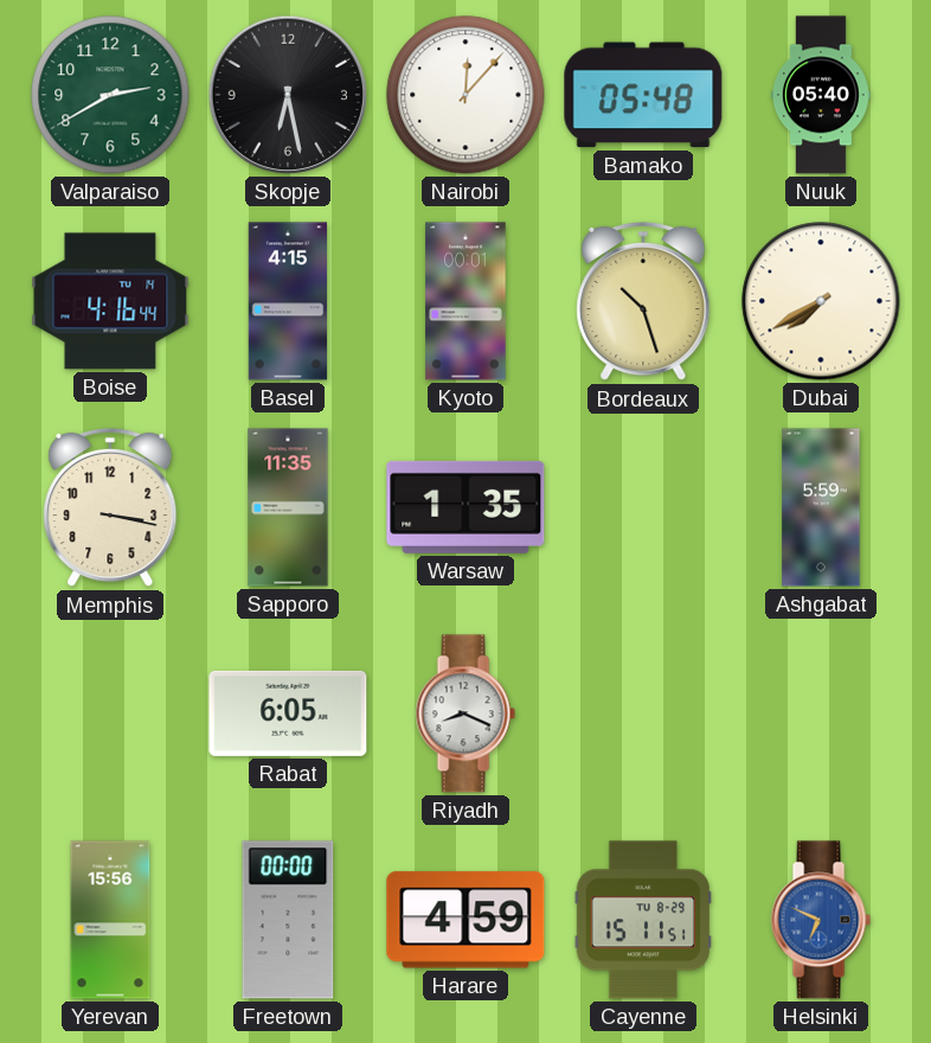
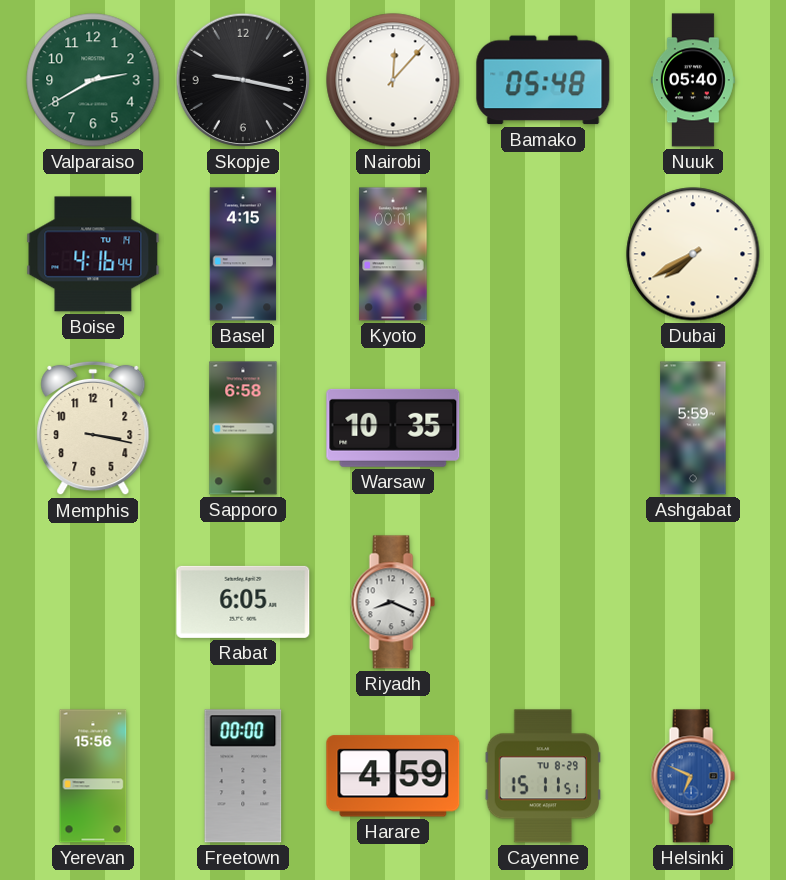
Skopje: 6:28 -> 9:17 (243, 80)
Bordeaux: 10:27 -> none (643, 301)
Sapporo: 11:35 -> 6:58 (243, 428)
Warsaw: 1:35 -> 10:35 (393, 428)
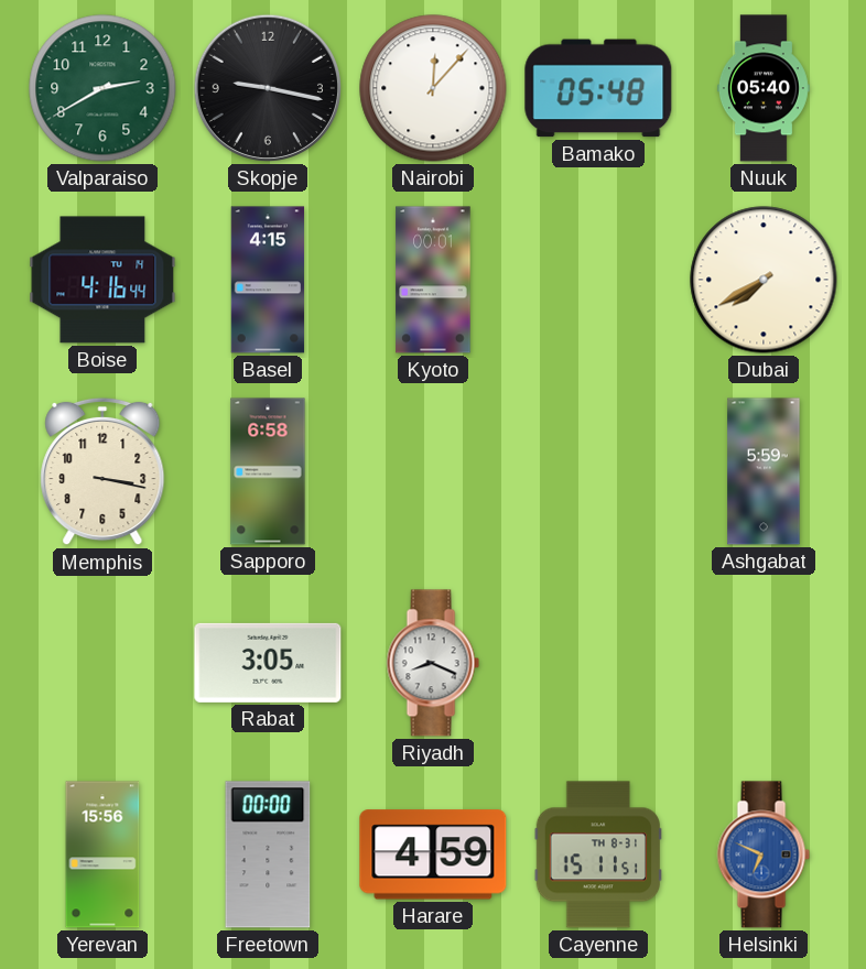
Warsaw: 10:35 -> none (393, 428)
Rabat: 6:05 -> 3:05 (268, 663)
Cayenne date: TU 8-29 -> TH 8-31 (597, 854)
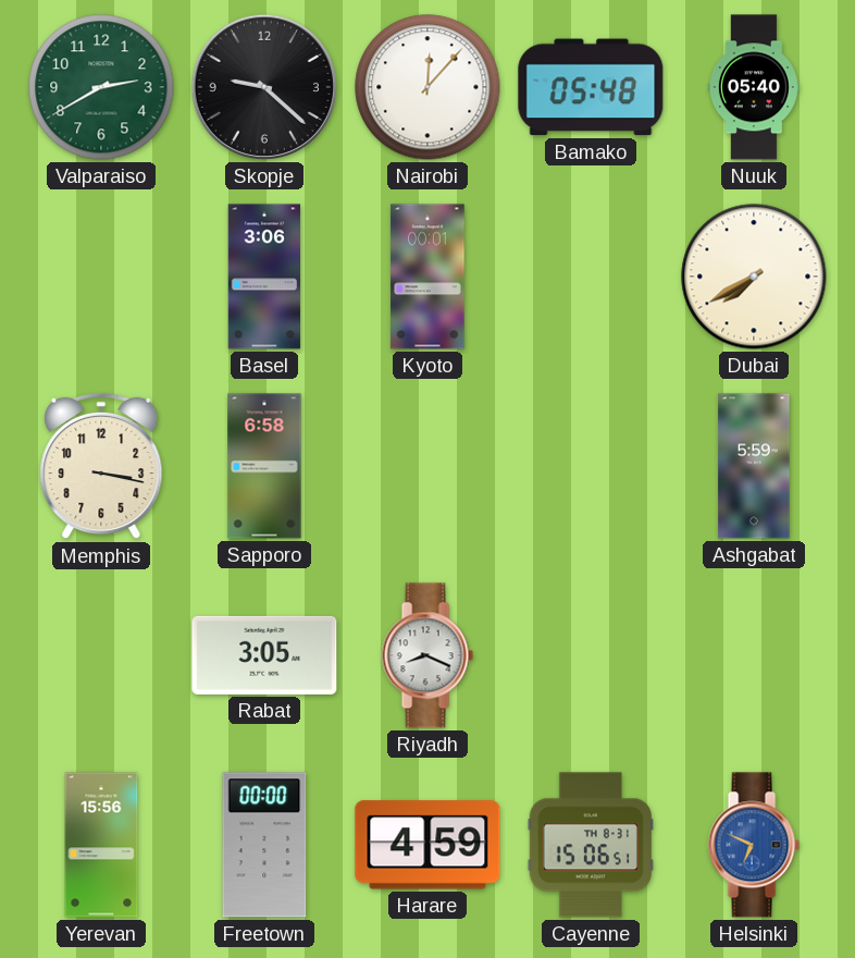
Skopje: 9:17 -> 9:22 (264, 87)
Boise: 4:16 -> none (102, 280)
Basel: 4:15 -> 3:06 (264, 277)
Cayenne: 15:11 -> 15:06 (590, 845)
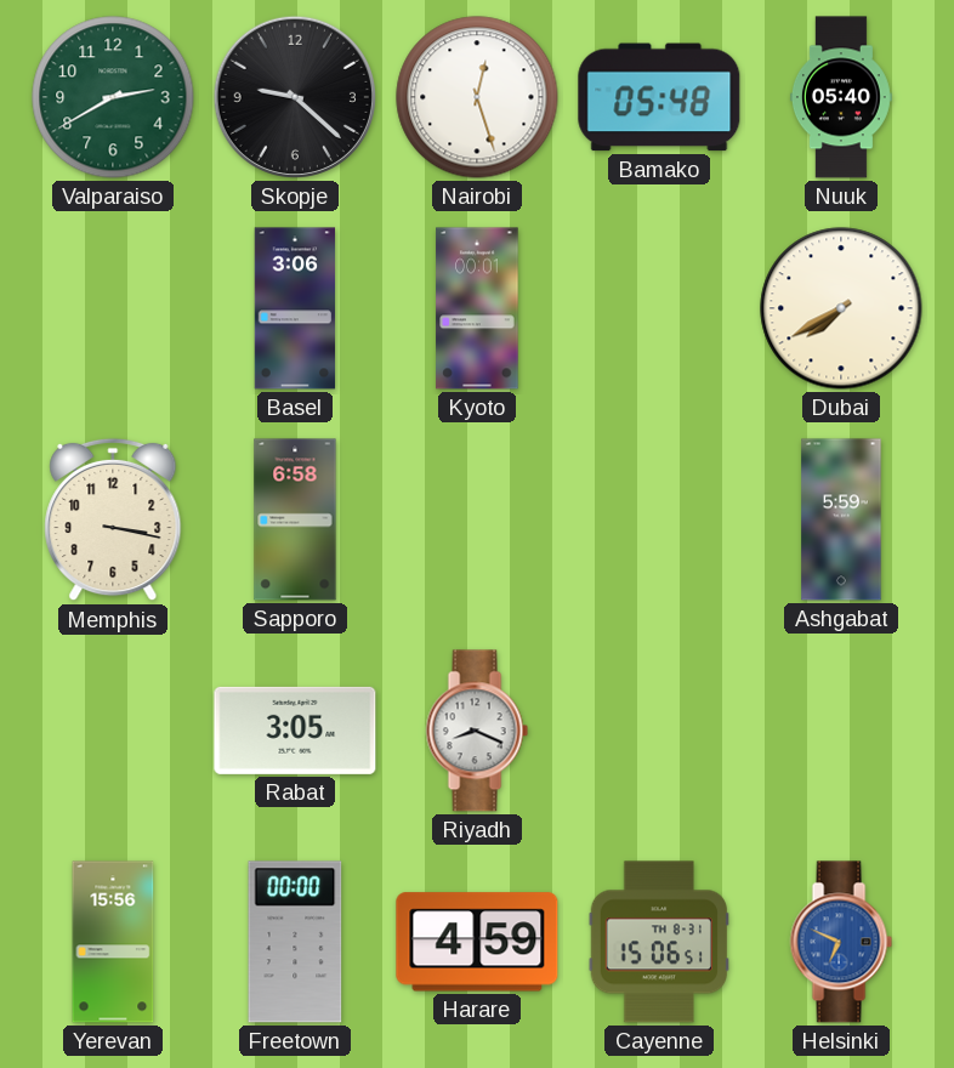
Nairobi: 12:07 -> 12:27 (477, 97)
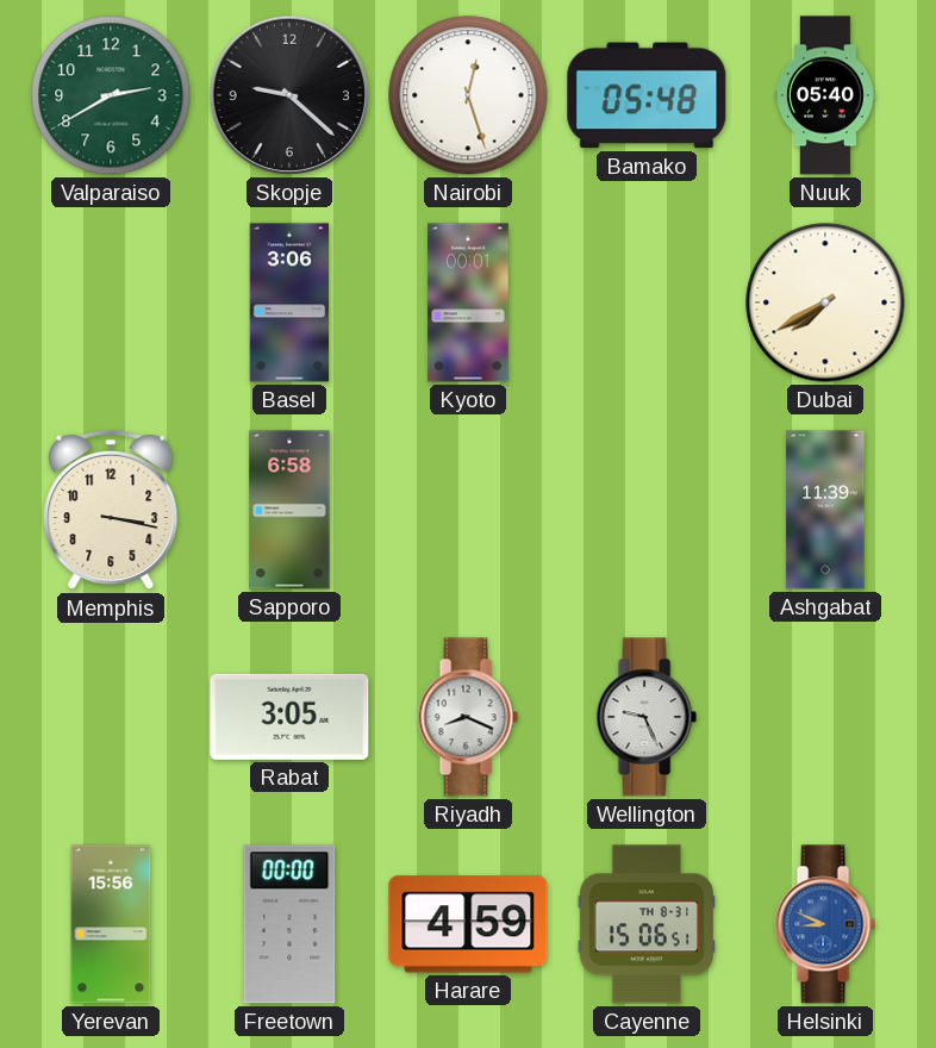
Ashgabat: 5:59 -> 11:39 (825, 510)
Wellington: none -> 9:26 (647, 717)
Helsinki: 6:49 -> 8:49 (825, 924)
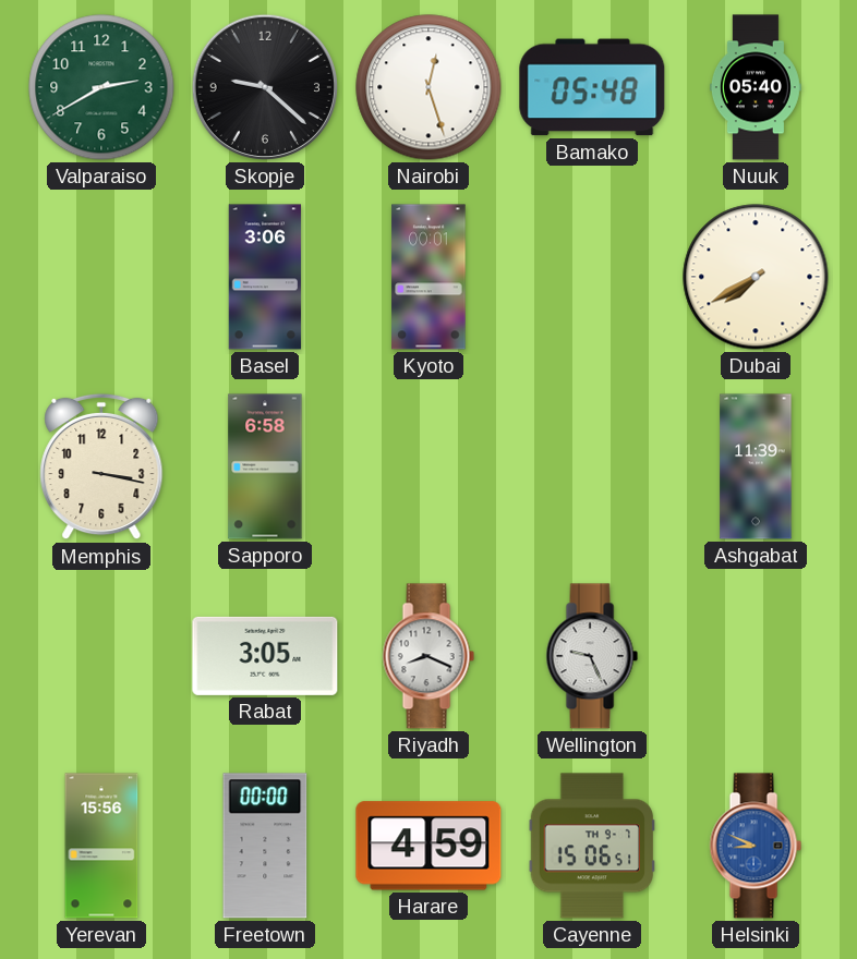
Cayenne date: TH 8-31 -> TH 9-7 (591, 846)
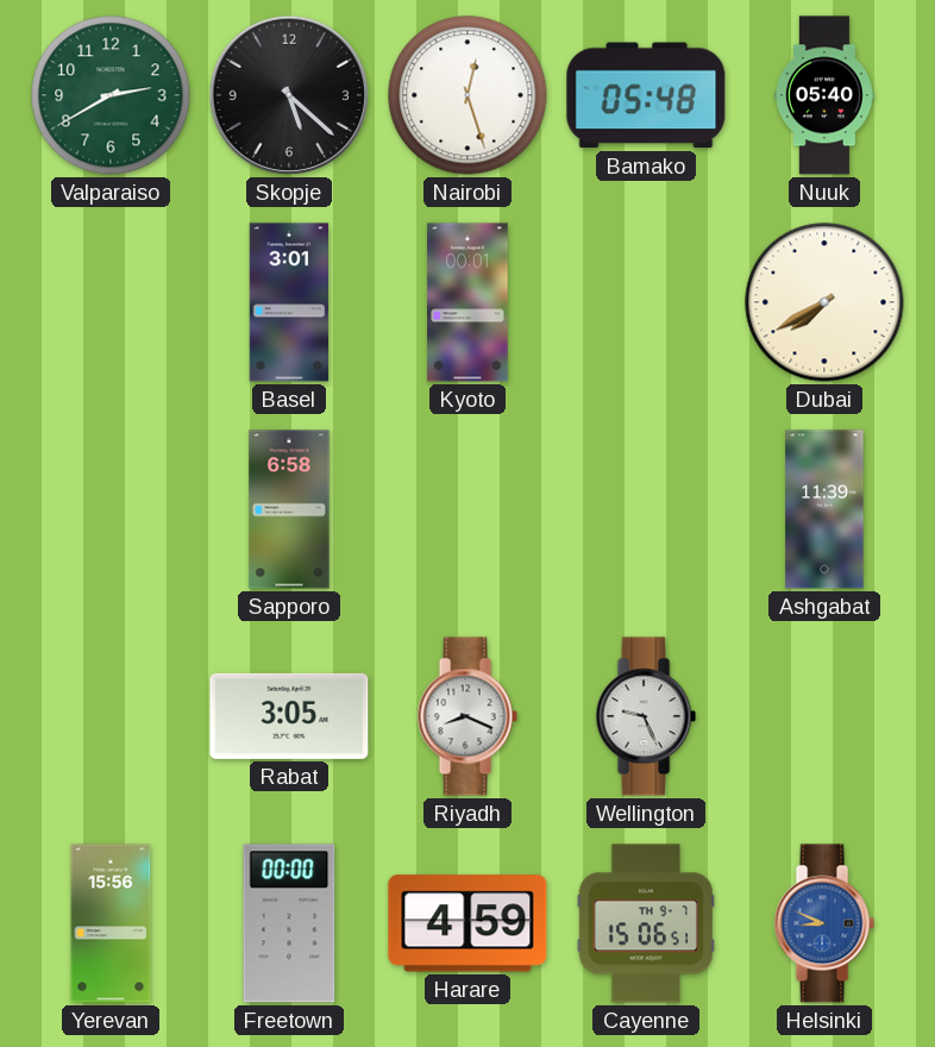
Skopje: 9:22 -> 5:22 (289, 95)
Basel: 3:06 -> 3:01 (289, 302)
Memphis: 3:17 -> none (101, 466)
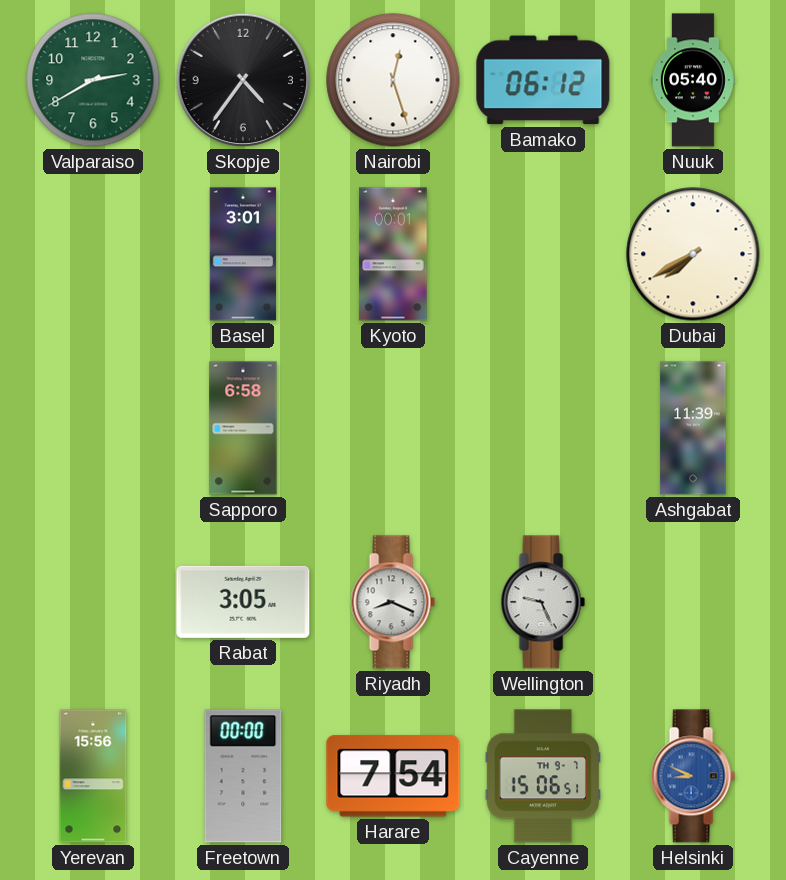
Skopje: 5:22 -> 4:36 (243, 80)
Bamako: 05:48 -> 06:12 (543, 80)
Harare: 4:59 -> 7:54 (393, 776)
